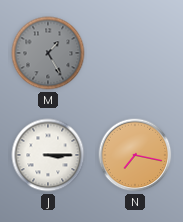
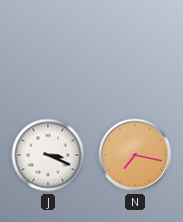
M: 1:25 -> none (48, 53)
J: 3:15 -> 3:19 (48, 155)
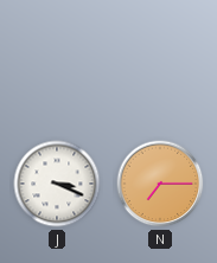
N: 7:17 -> 7:15 (160, 184)
